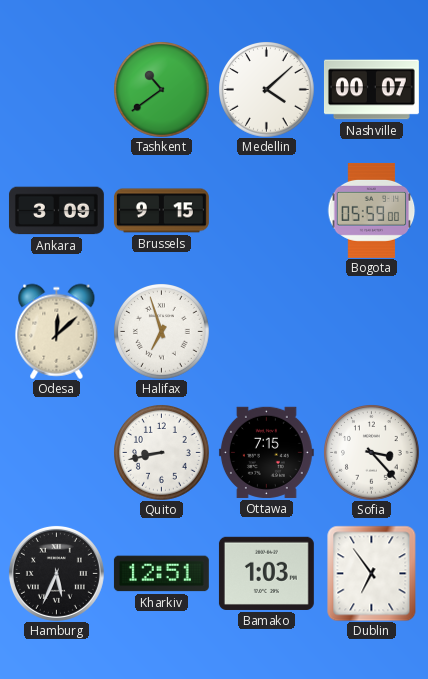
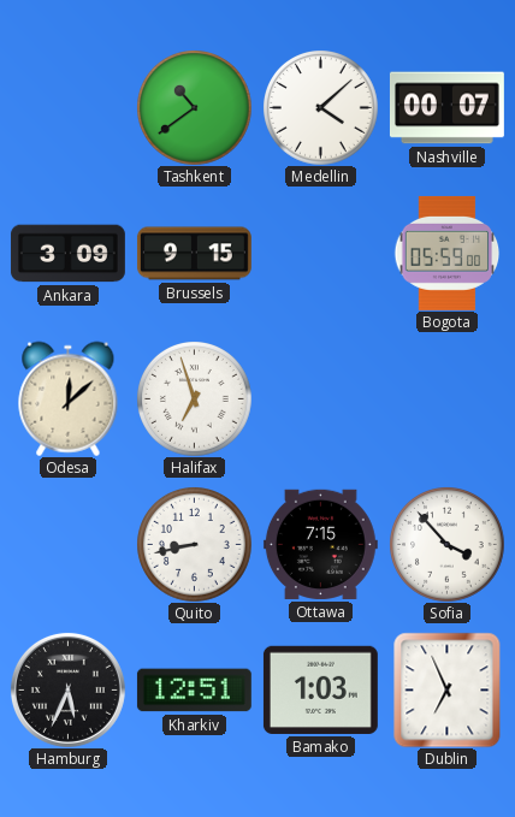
Sofia: 3:23 -> 3:53 (448, 545)
Dublin: 6:54 -> 6:56 (448, 689)
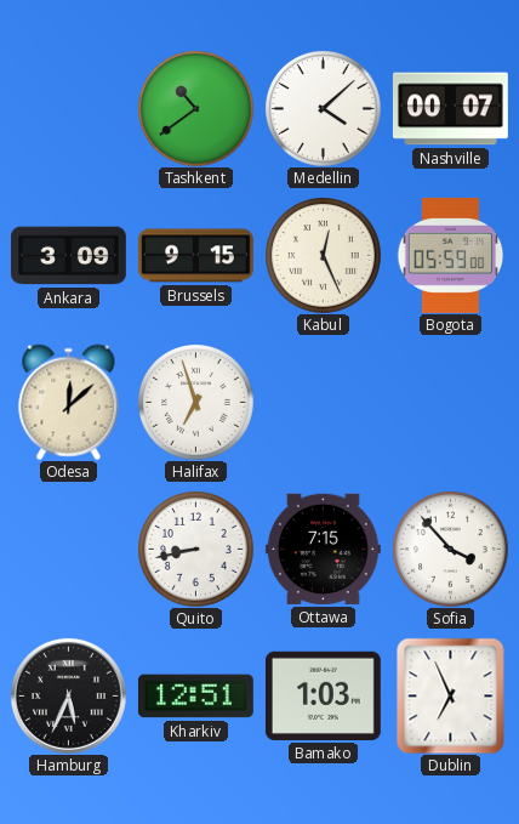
Kabul: none -> 12:26 (324, 256)
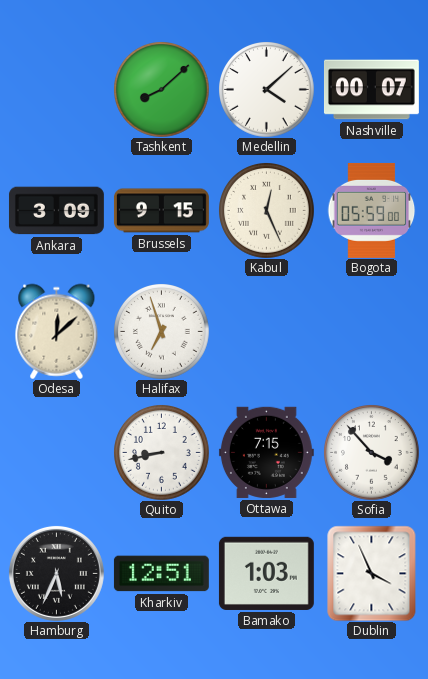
Tashkent: 10:39 -> 8:08 (162, 90)
Dublin: 6:56 -> 3:56 (372, 573)
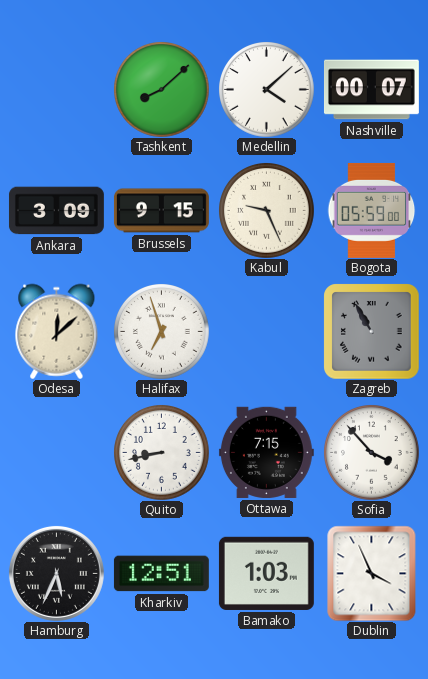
Kabul: 12:26 -> 9:26 (267, 211)
Zagreb: none -> 10:55 (371, 331)
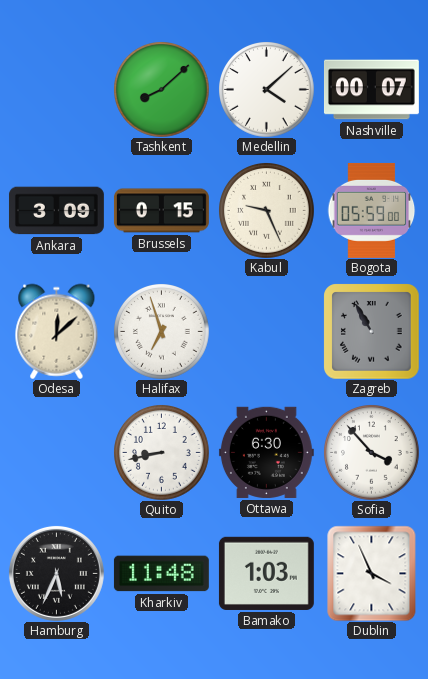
Brussels: 9:15 -> 0:15 (161, 211)
Ottawa: 7:15 -> 6:30 (266, 452)
Kharkiv: 12:51 -> 11:48 (161, 574)
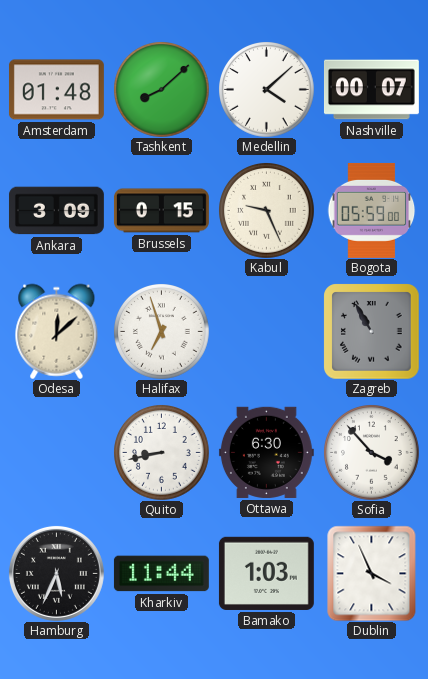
Amsterdam: none -> 01:48 (56, 90)
Kharkiv: 11:48 -> 11:44 (161, 574)
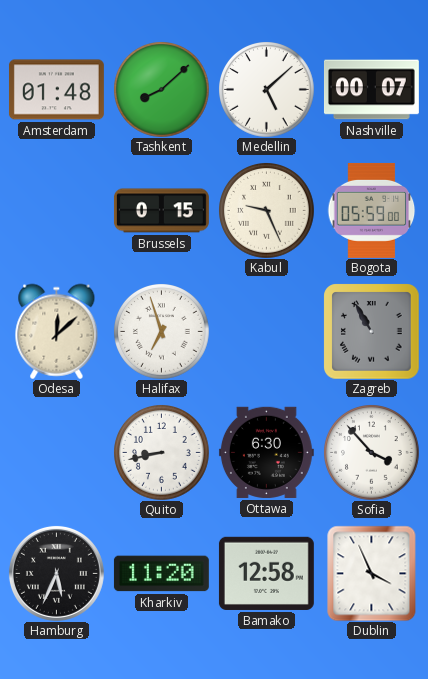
Medellin: 4:08 -> 5:08 (267, 90)
Ankara: 3:09 -> none (56, 211)
Kharkiv: 11:44 -> 11:20 (161, 574)
Bamako: 1:03 -> 12:58 (266, 573)
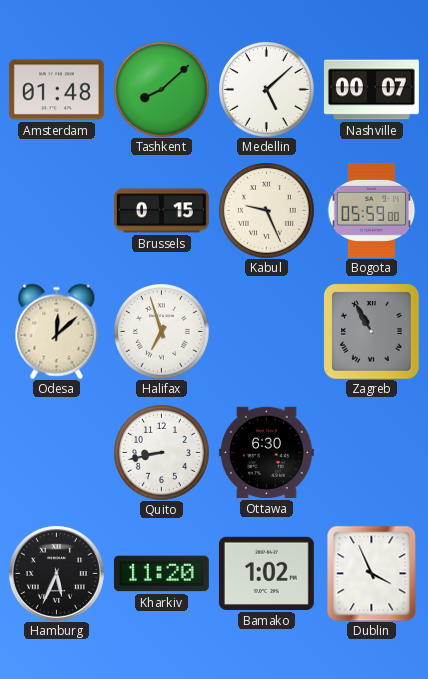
Sofia: 3:53 -> none (372, 453)
Bamako: 12:58 -> 1:02 (266, 573)
